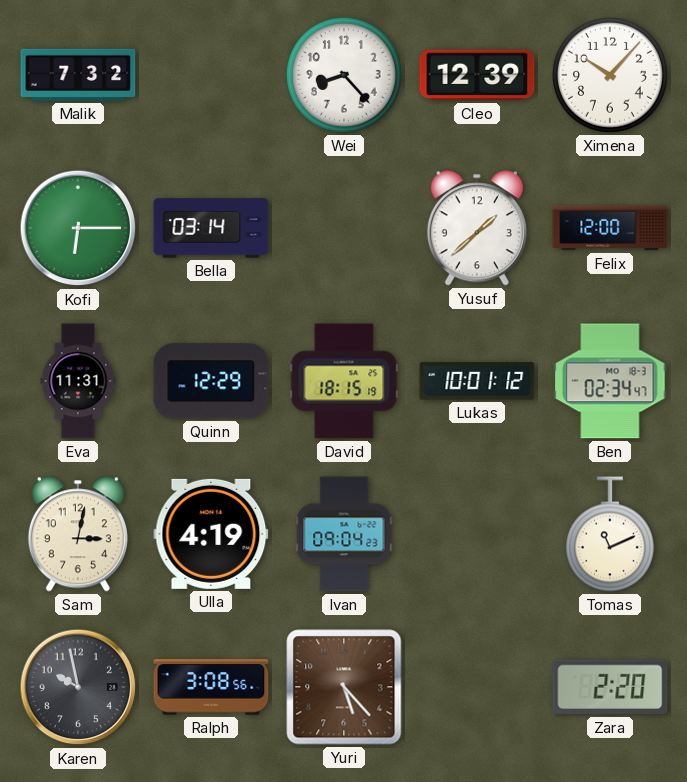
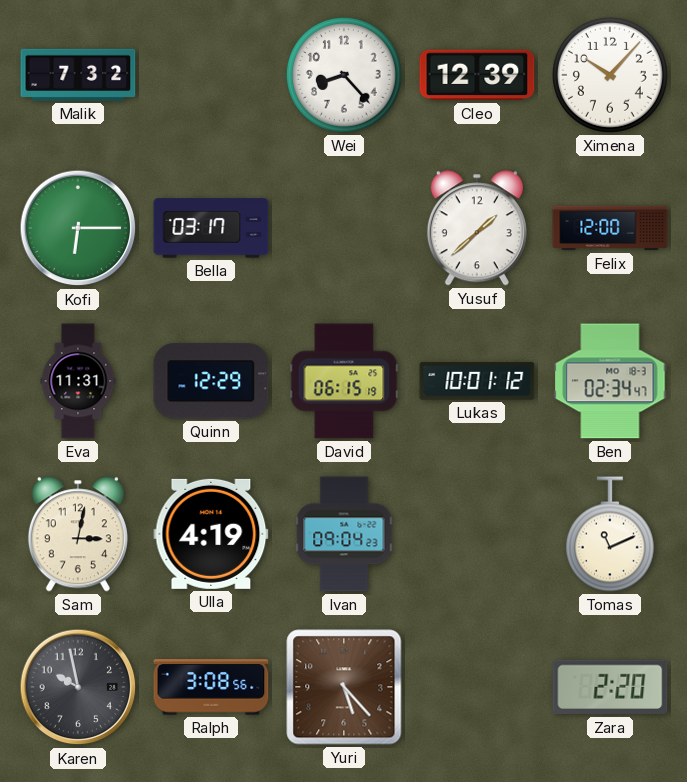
Bella: 03:14 -> 03:17 (211, 228)
David: 18:15 -> 06:15 (344, 381)
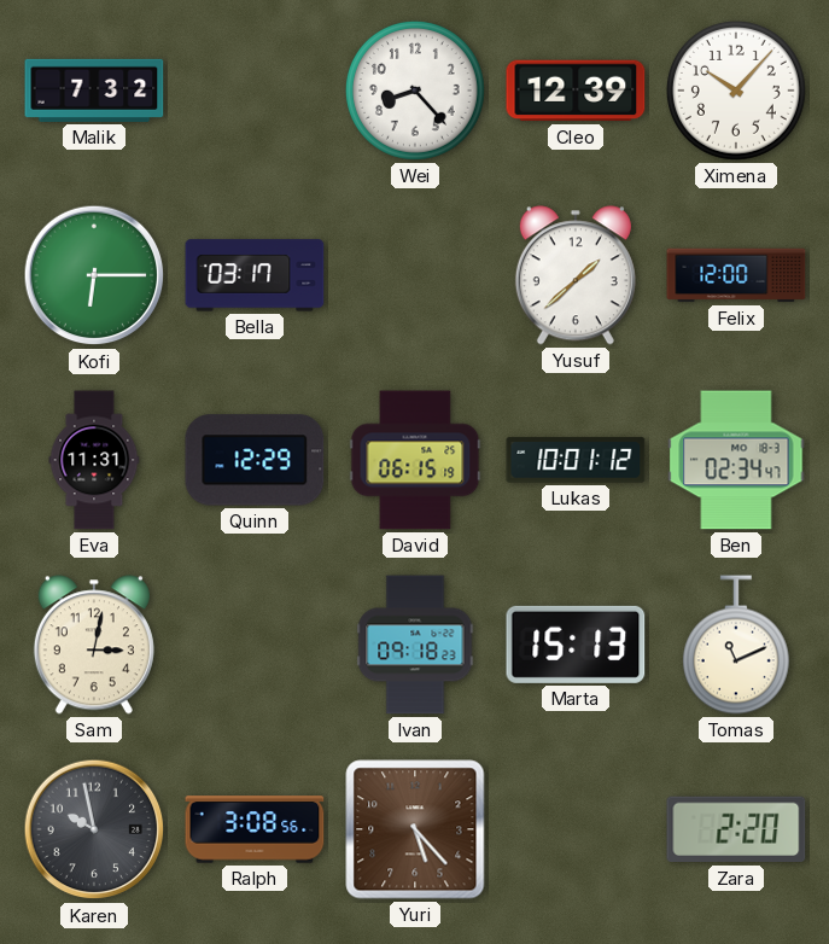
Ulla: 4:19 -> none (211, 534)
Ivan: 09:04 -> 09:18 (415, 645)
Marta: none -> 15:13 (576, 645)
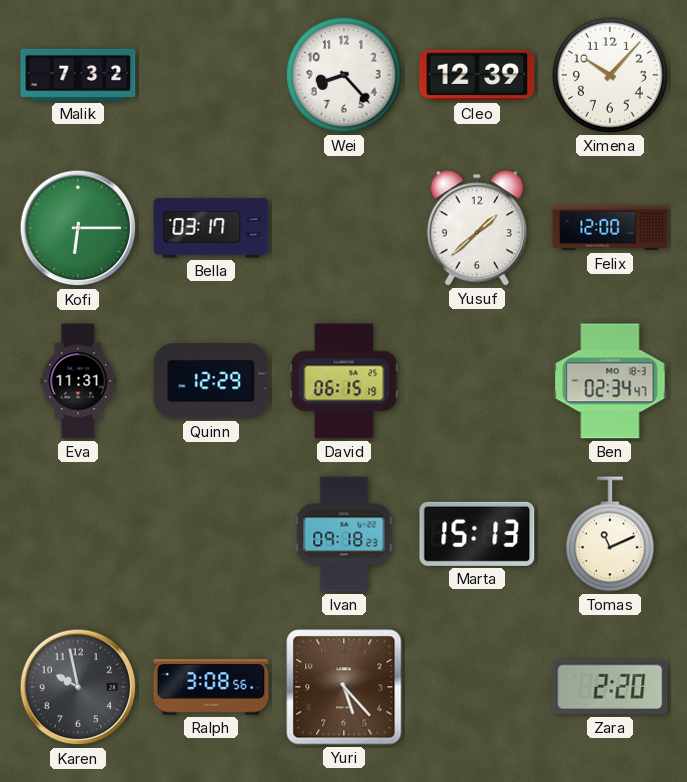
Lukas: 10:01 -> none (576, 460)
Sam: 3:02 -> none (94, 645)
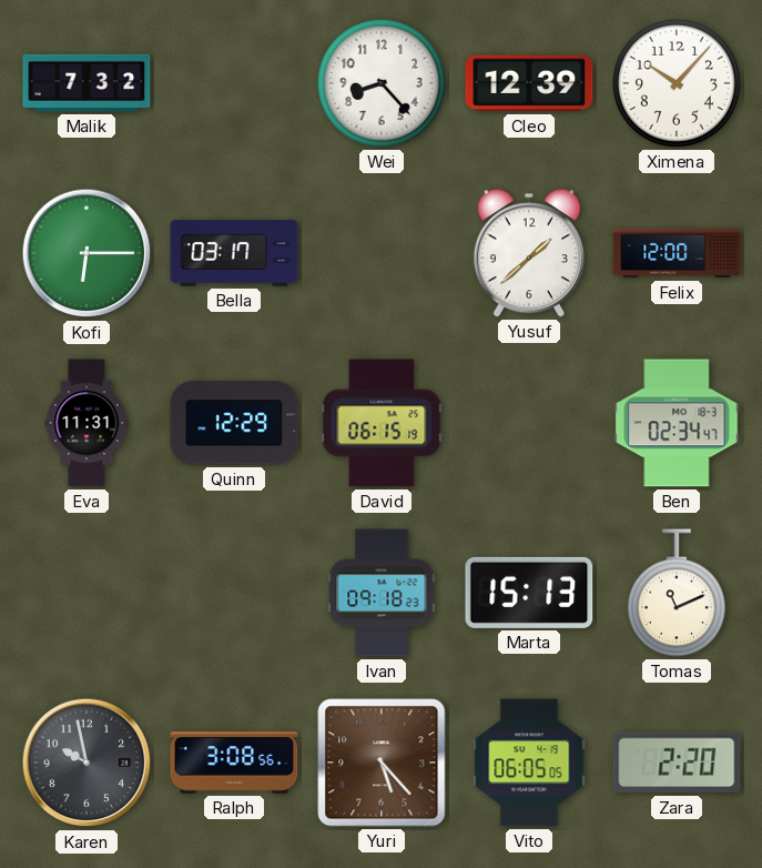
Vito: none -> 06:05 (529, 763)
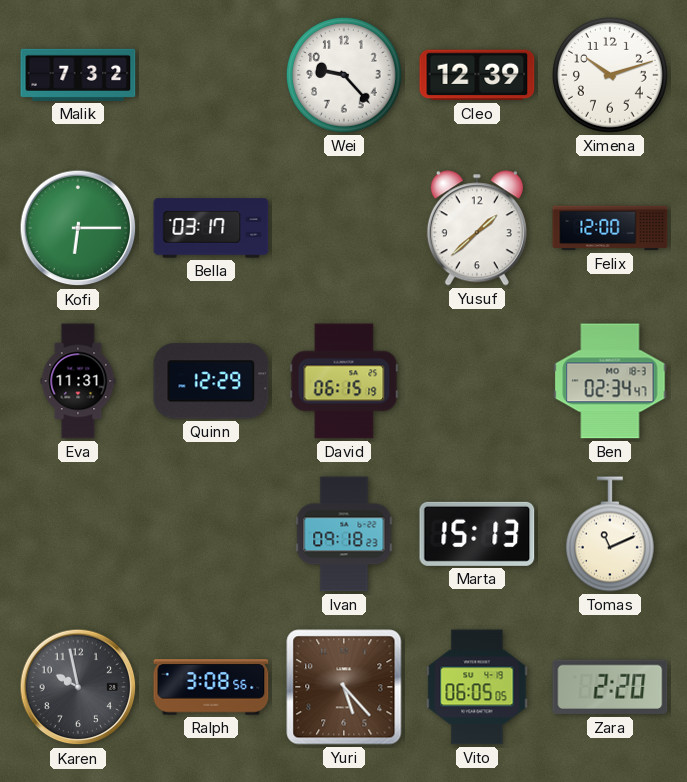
Wei: 8:23 -> 9:23 (344, 75)
Ximena: 10:07 -> 10:12 (610, 75)
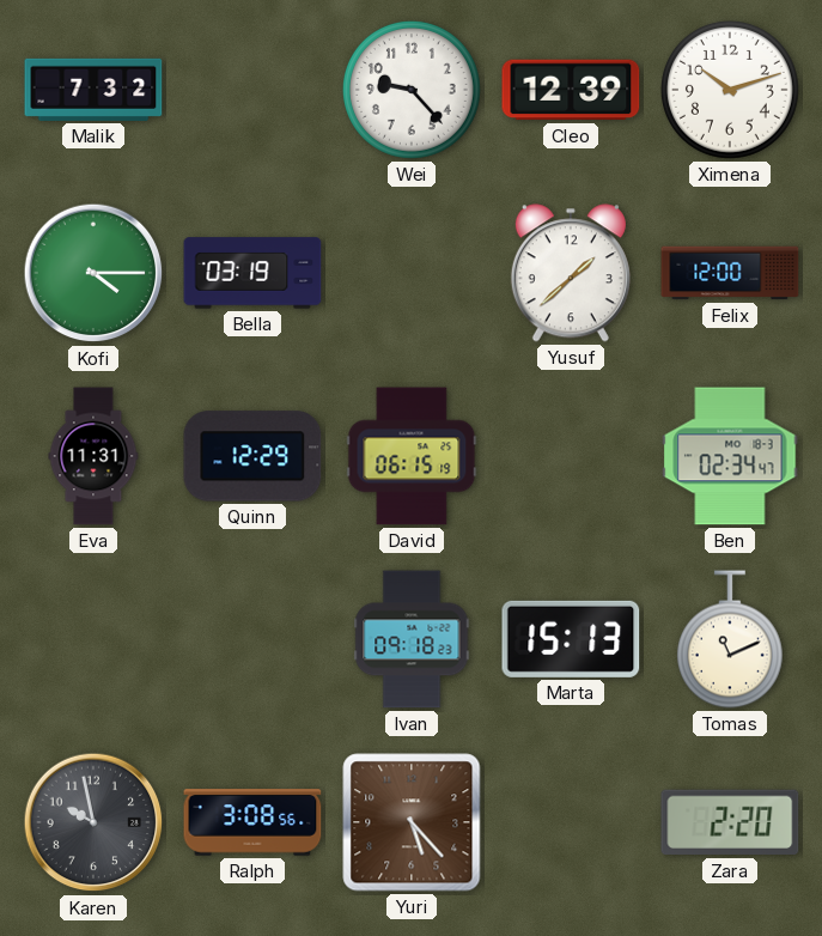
Kofi: 6:15 -> 4:15 (93, 273)
Bella: 03:17 -> 03:19 (252, 273)
Vito: 06:05 -> none (477, 687)
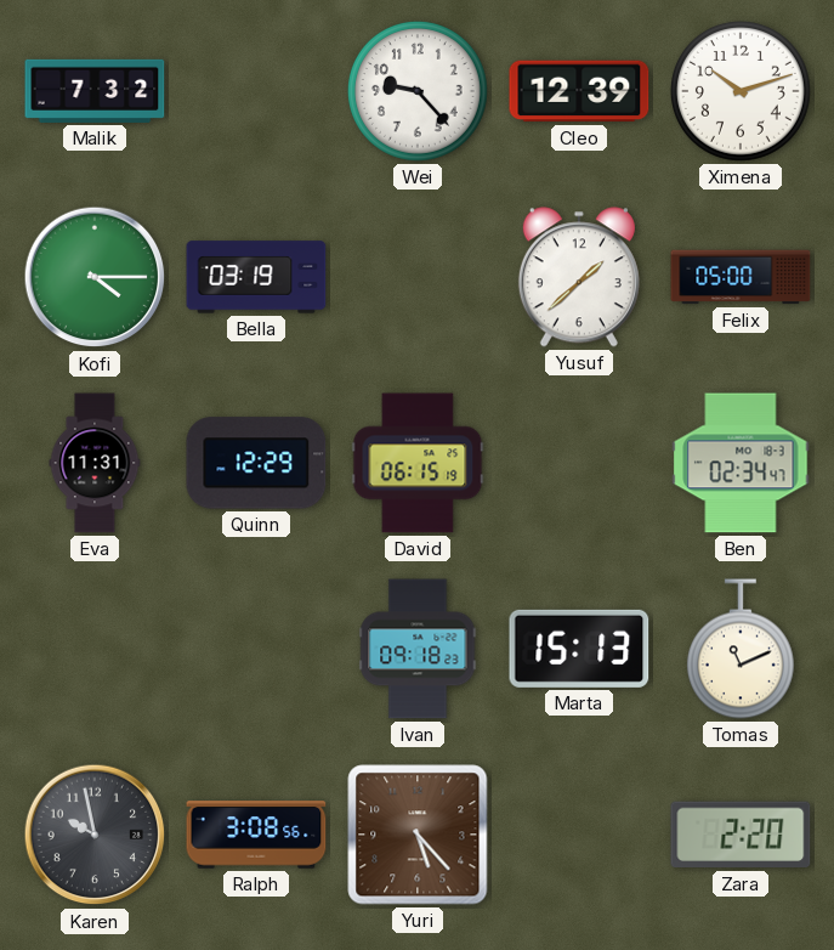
Felix: 12:00 -> 05:00 (741, 277)
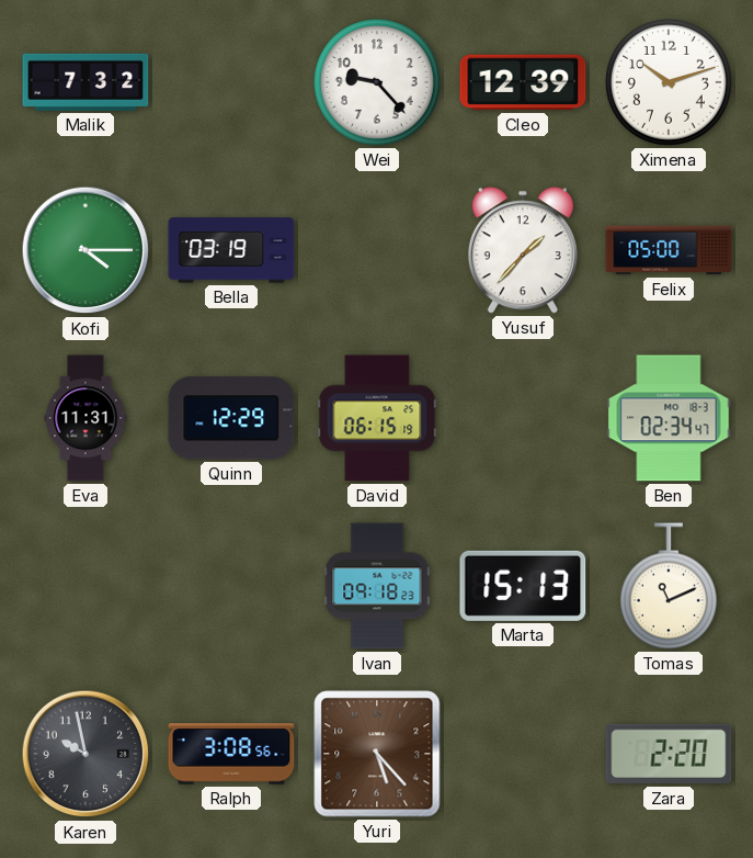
Yusuf: 1:38 -> 1:37 (523, 250)
